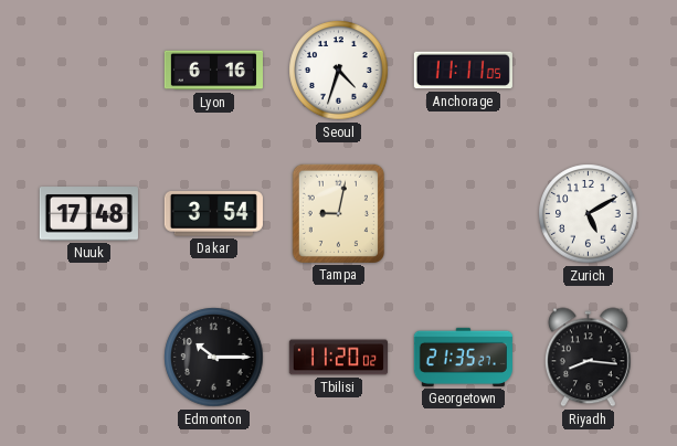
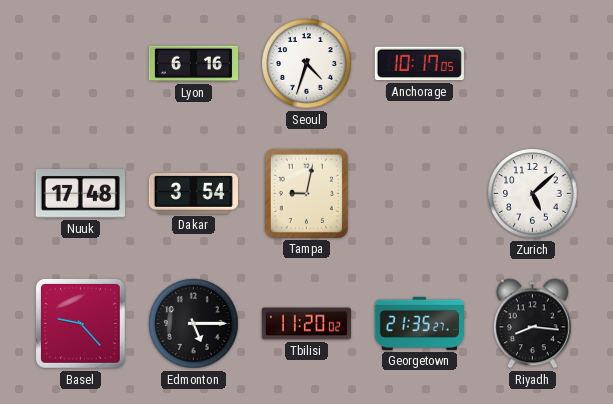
Anchorage: 11:11 -> 10:17 (419, 64)
Zurich: 5:10 -> 5:08 (533, 194)
Basel: none -> 9:23 (80, 323)
Edmonton: 10:15 -> 5:15 (194, 324)
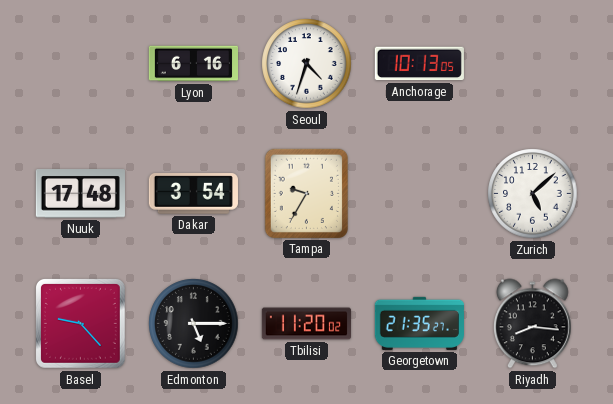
Anchorage: 10:17 -> 10:13 (419, 64)
Tampa: 9:02 -> 9:35 (306, 193)
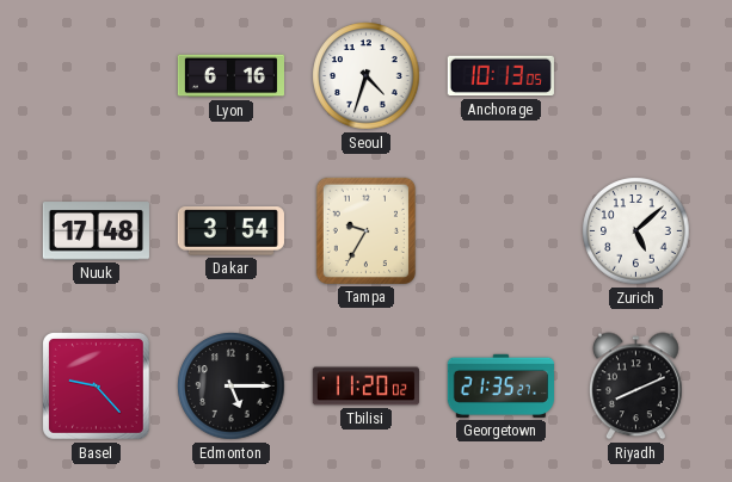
Riyadh: 8:16 -> 8:11 (635, 387)
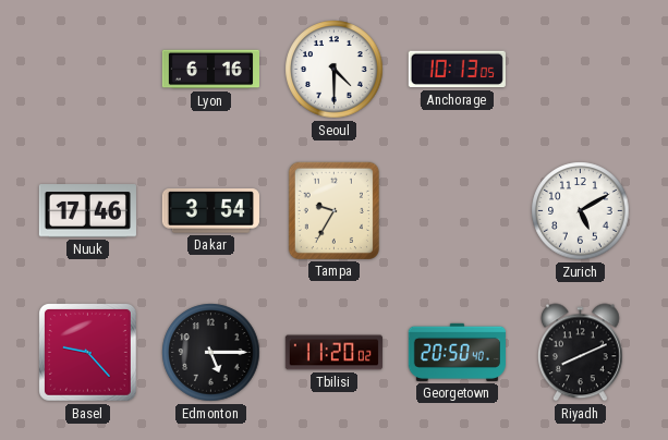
Seoul: 4:33 -> 4:30 (335, 70)
Nuuk: 17:48 -> 17:46 (87, 211)
Zurich: 5:08 -> 5:10 (581, 211)
Georgetown: 21:35 -> 20:50 (457, 352)
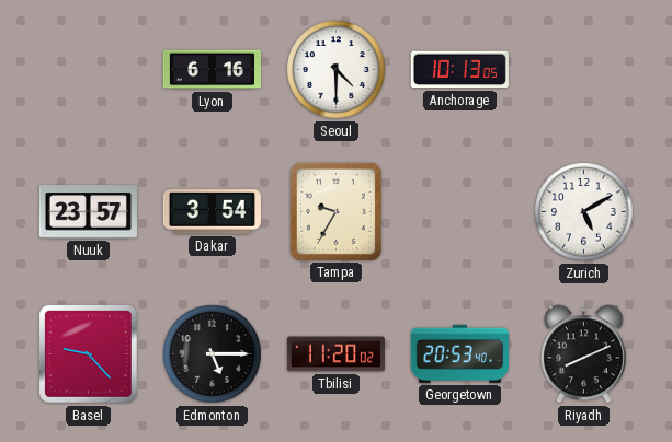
Nuuk: 17:46 -> 23:57 (88, 212)
Georgetown: 20:50 -> 20:53 (459, 353)
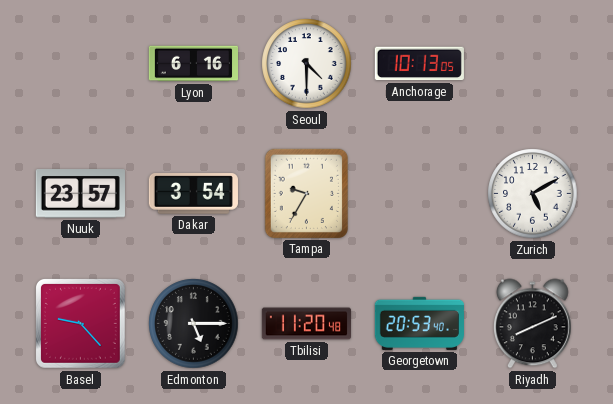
Tbilisi: 11:20:02 -> 11:20:48 (306, 324)
